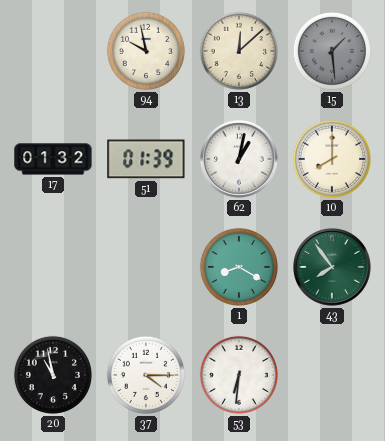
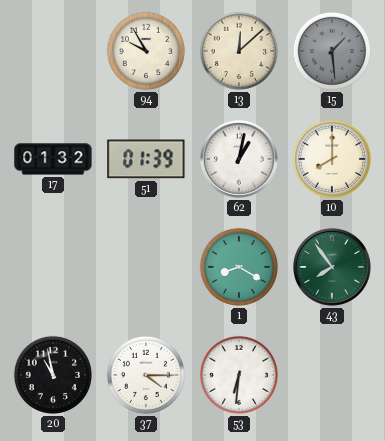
94: 9:58 -> 9:55 (146, 51)
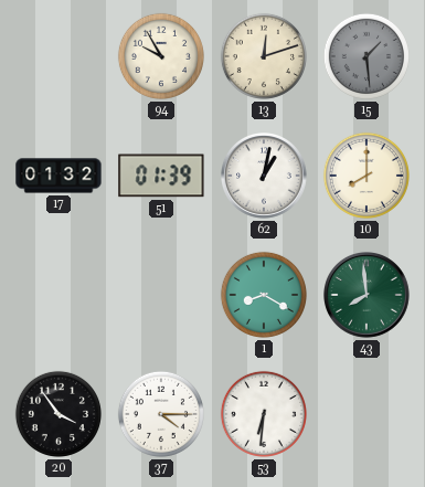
13: 12:08 -> 12:12 (264, 56)
43: 7:54 -> 7:59 (368, 296)
20: 10:58 -> 3:54 (59, 414)
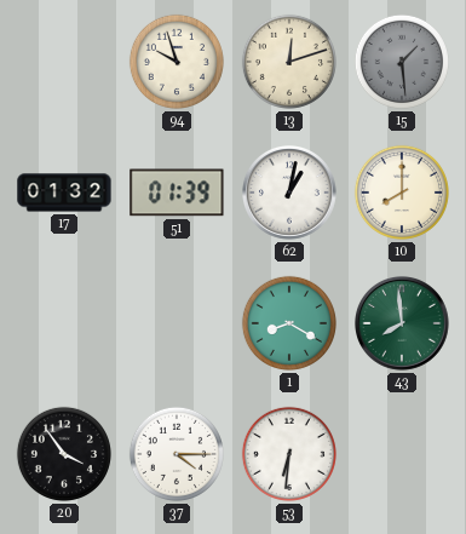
94: 9:55 -> 9:57 (177, 62)
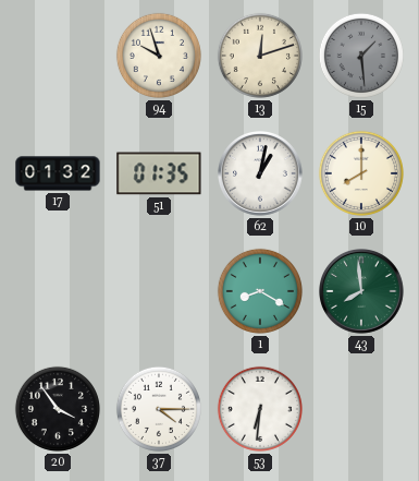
51: 01:39 -> 01:35 (159, 173)
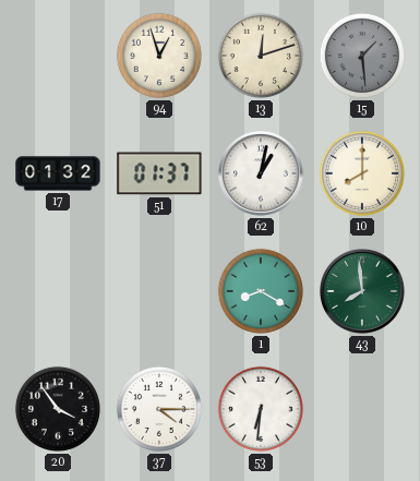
94: 9:57 -> 12:57 (159, 56)
51: 01:35 -> 01:37 (159, 173)
